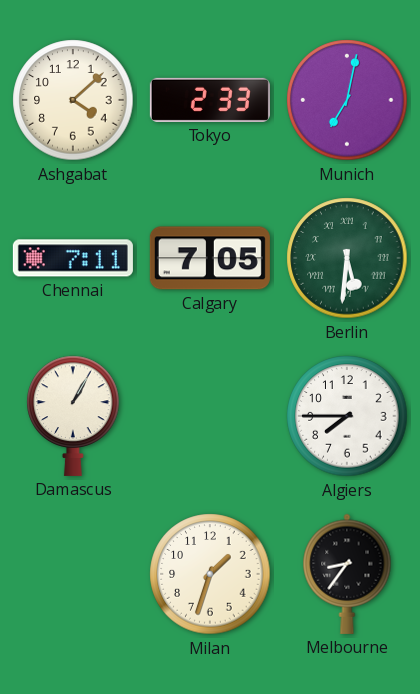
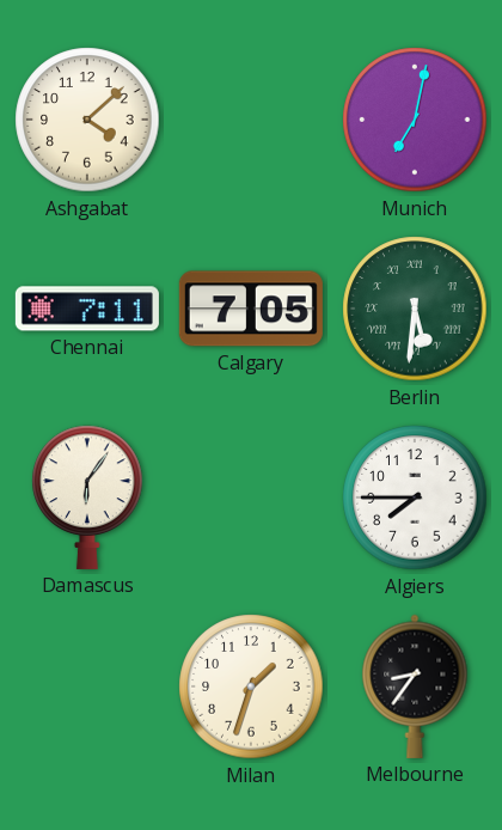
Tokyo: 2:33 -> none (210, 100)
Damascus: 1:05 -> 6:06 (87, 498)
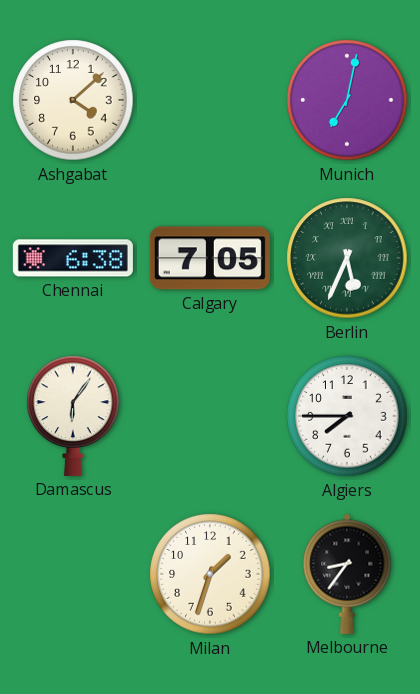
Chennai: 7:11 -> 6:38 (73, 258)
Berlin: 5:31 -> 5:34 (347, 258)
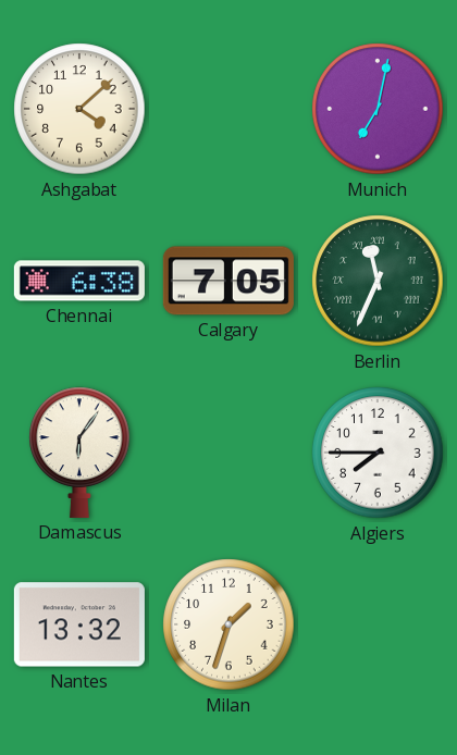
Berlin: 5:34 -> 11:34 (378, 281)
Nantes: none -> 13:32 (79, 624)
Melbourne: 8:36 -> none (347, 574)
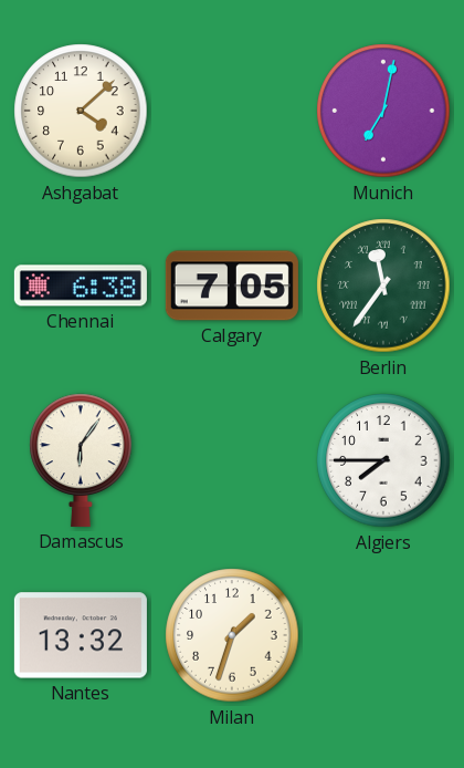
Berlin: 11:34 -> 11:36 (383, 286)
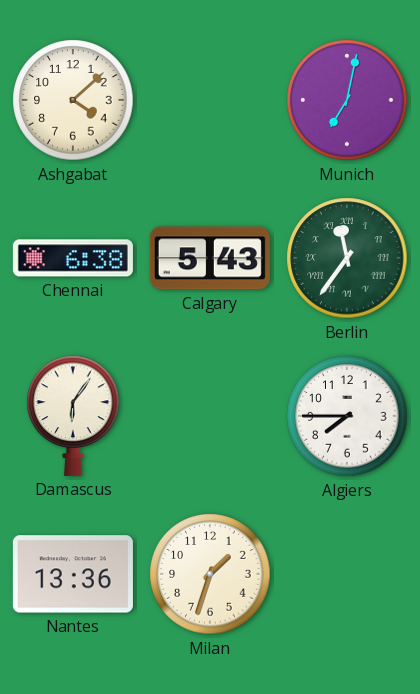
Calgary: 7:05 -> 5:43 (210, 258)
Nantes: 13:32 -> 13:36 (73, 574)
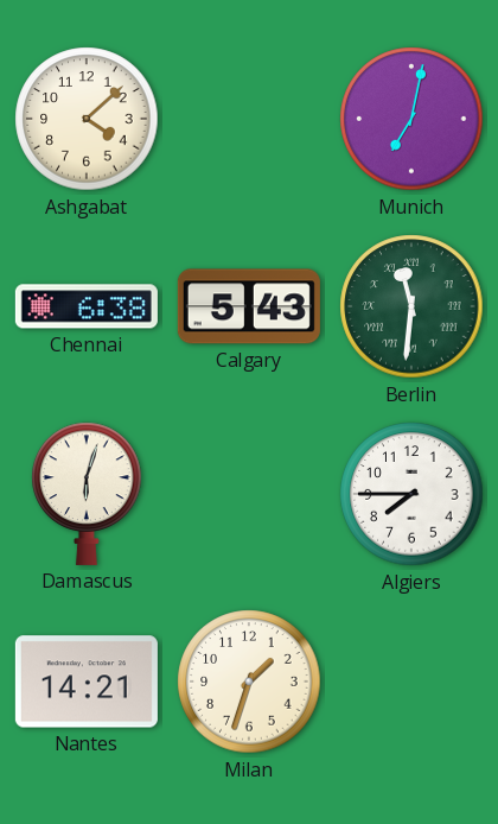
Berlin: 11:36 -> 11:31 (411, 306)
Damascus: 6:06 -> 6:03 (87, 494)
Nantes: 13:36 -> 14:21 (87, 682)
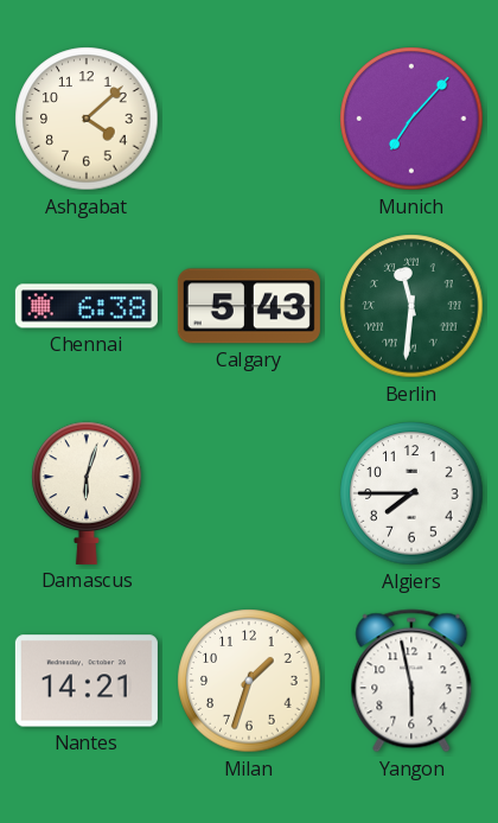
Munich: 7:02 -> 7:07 (411, 119)
Yangon: none -> 5:58 (411, 681)
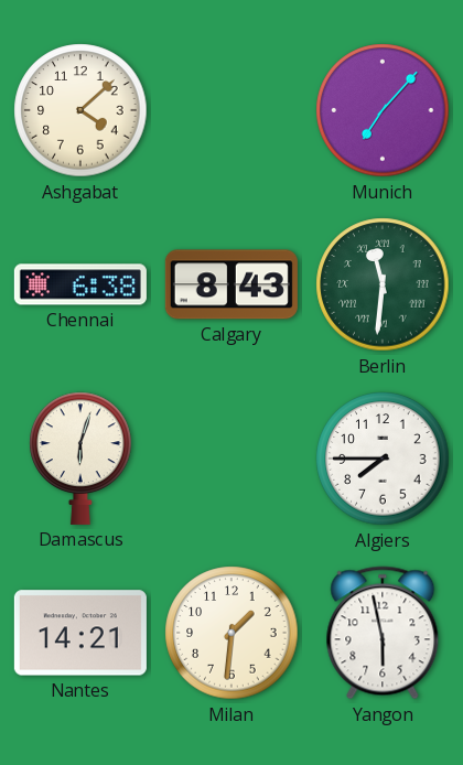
Calgary: 5:43 -> 8:43 (232, 284)
Milan: 1:33 -> 1:31 (232, 633)
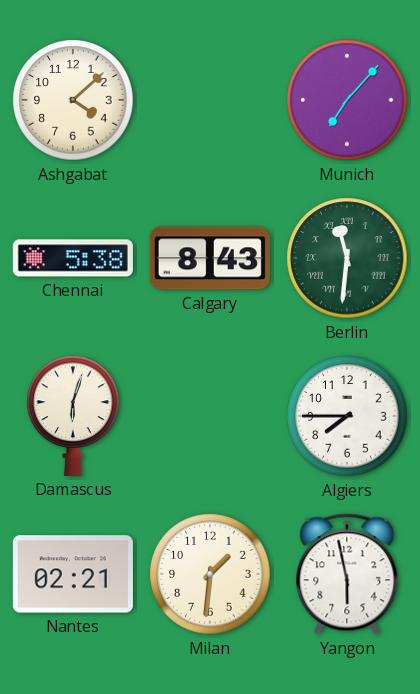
Chennai: 6:38 -> 5:38 (73, 258)
Nantes: 14:21 -> 02:21 (73, 574)
